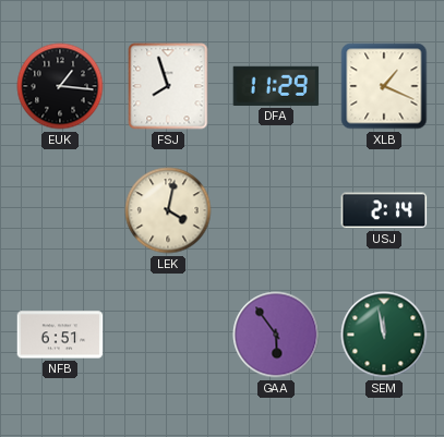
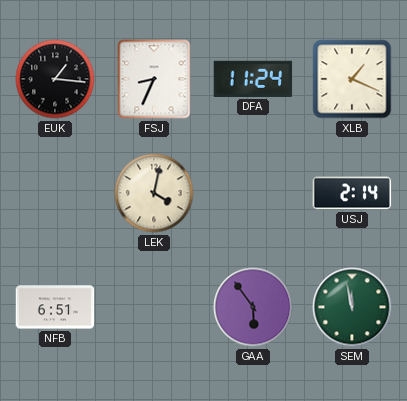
FSJ: 7:57 -> 8:34 (154, 79)
DFA: 11:29 -> 11:24 (253, 79)
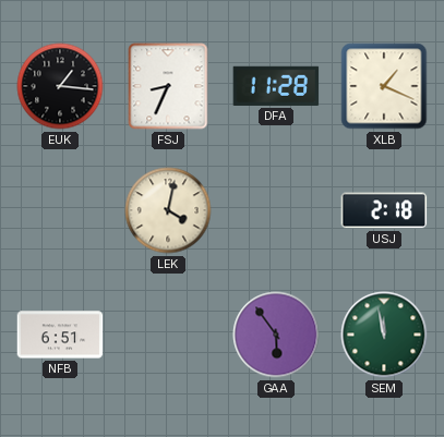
DFA: 11:24 -> 11:28 (276, 86)
USJ: 2:14 -> 2:18 (384, 210)
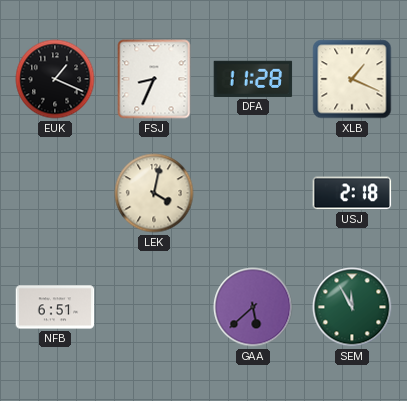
EUK: 1:16 -> 1:19 (55, 79)
GAA: 5:54 -> 5:38 (253, 307)
SEM: 11:58 -> 11:55 (352, 307)
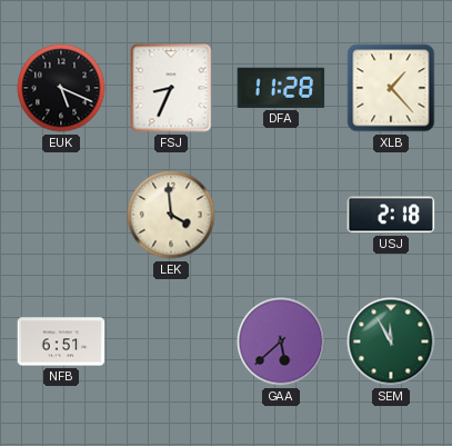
EUK: 1:19 -> 5:19 (61, 88)
XLB: 1:19 -> 1:23 (391, 88)
LEK: 4:02 -> 3:59 (171, 215)
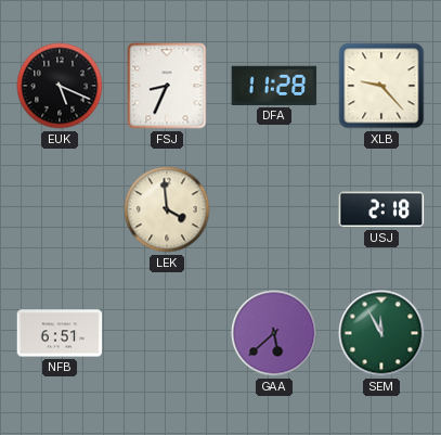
XLB: 1:23 -> 9:23 (381, 86)
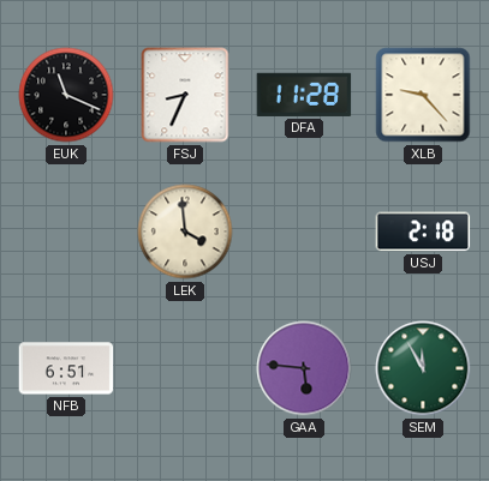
EUK: 5:19 -> 11:19 (66, 95)
GAA: 5:38 -> 5:46 (304, 368)
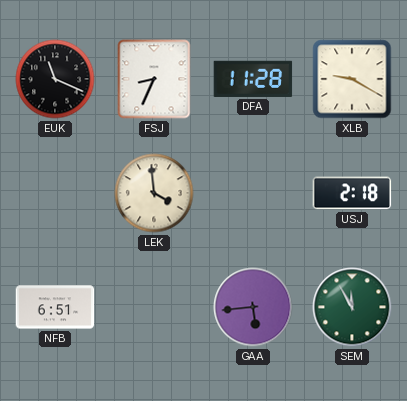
XLB: 9:23 -> 9:20 (352, 79)
GAA: 5:46 -> 5:44 (253, 307)
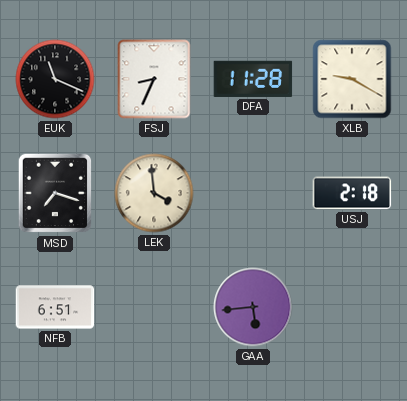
MSD: none -> 7:18 (55, 193)
SEM: 11:55 -> none (352, 307)
